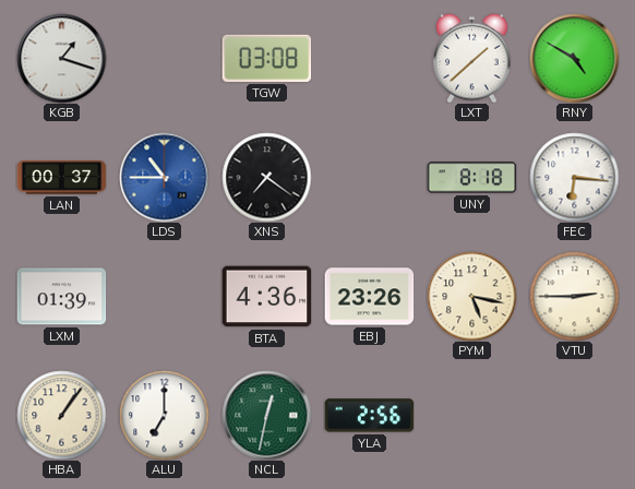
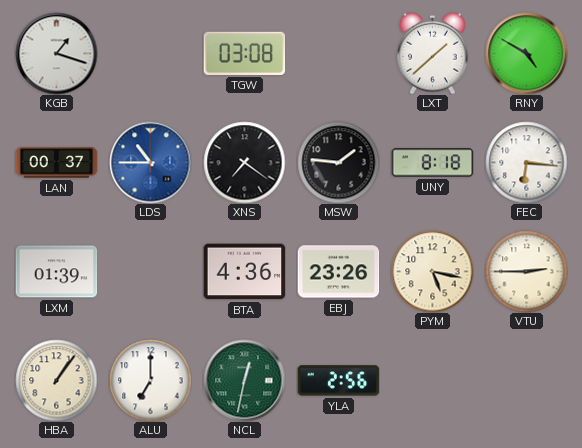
MSW: none -> 1:46 (338, 162)
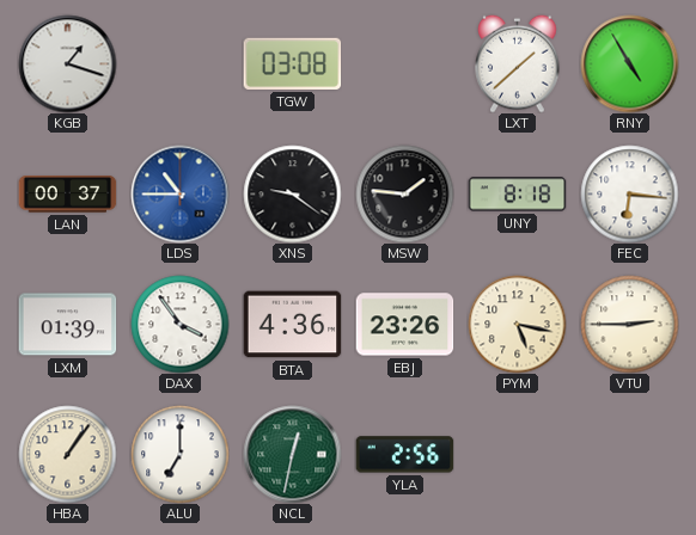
RNY: 4:50 -> 4:55 (629, 63)
XNS: 7:21 -> 9:21 (292, 193)
DAX: none -> 3:54 (179, 324)
